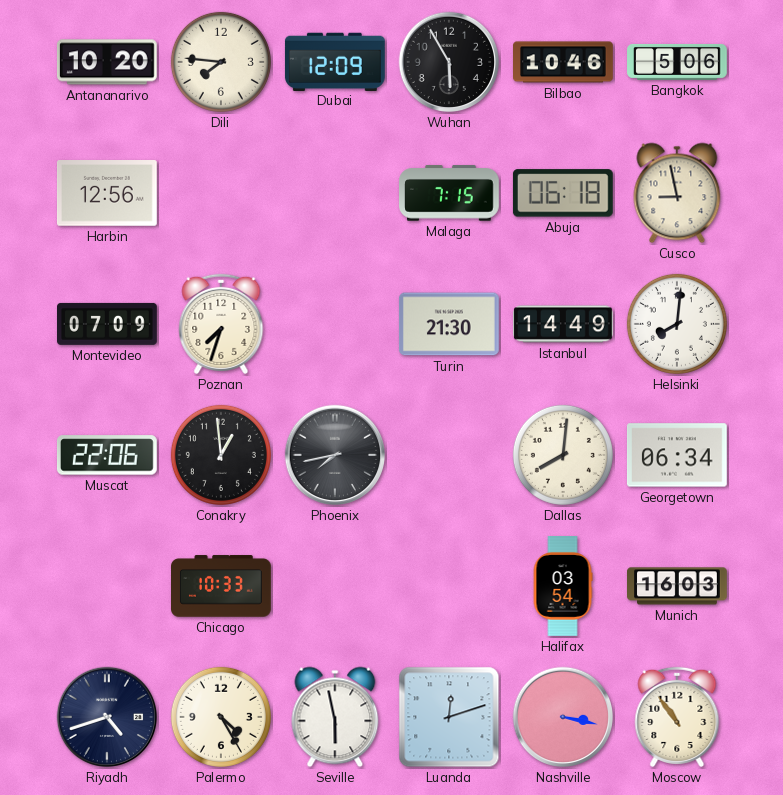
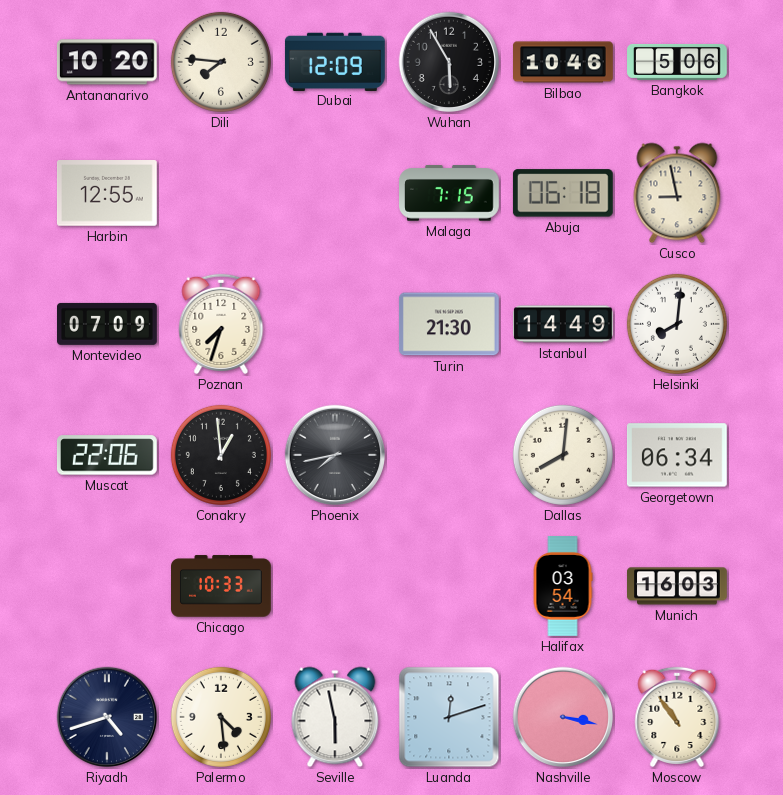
Harbin: 12:56 -> 12:55 (107, 194)
Palermo: 4:25 -> 4:29 (221, 717)
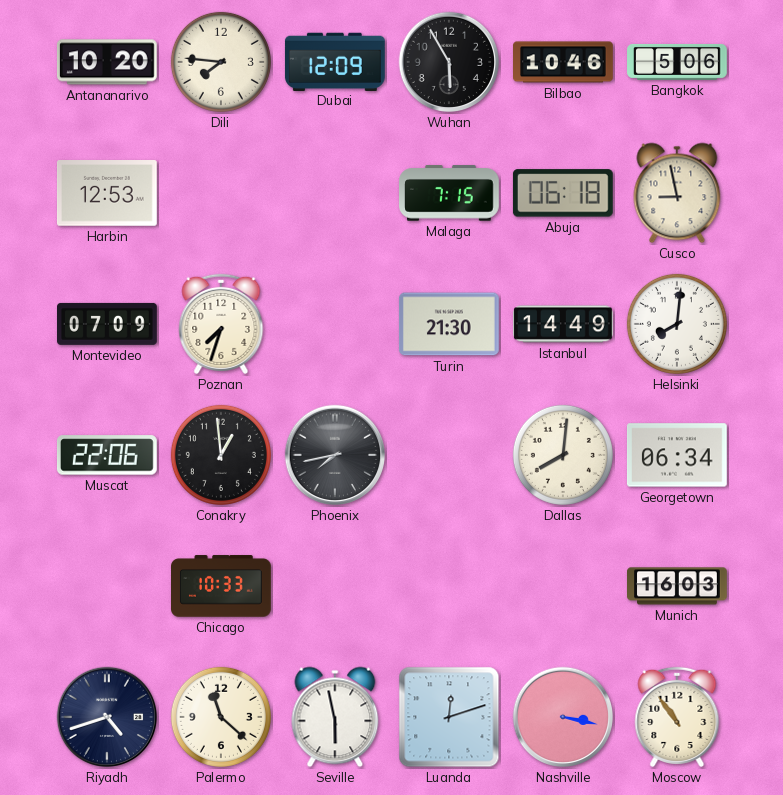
Harbin: 12:55 -> 12:53 (107, 194)
Halifax: 03:54 -> none (563, 587)
Palermo: 4:29 -> 11:22 (221, 717)
